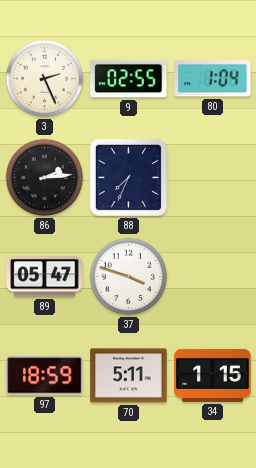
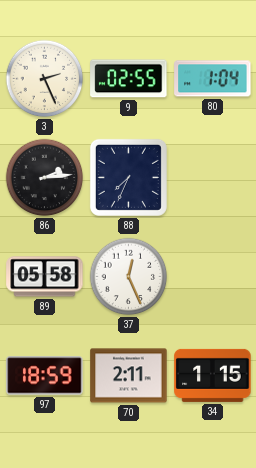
89: 05:47 -> 05:58 (45, 277)
37: 3:48 -> 12:26 (129, 277)
70: 5:11 -> 2:11 (129, 376)
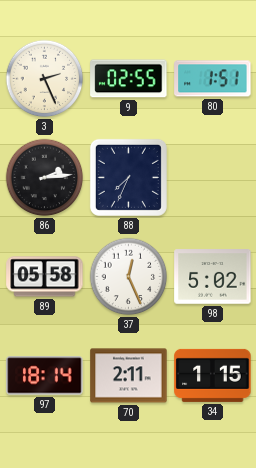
80: 1:04 -> 1:51 (213, 79)
98: none -> 5:02 (213, 277)
97: 18:59 -> 18:14 (45, 376)
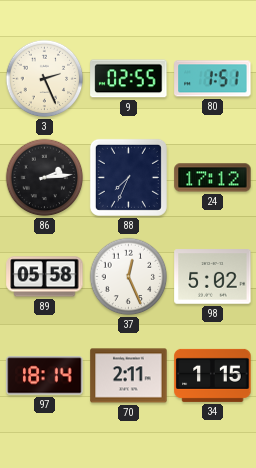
24: none -> 17:12 (213, 178)
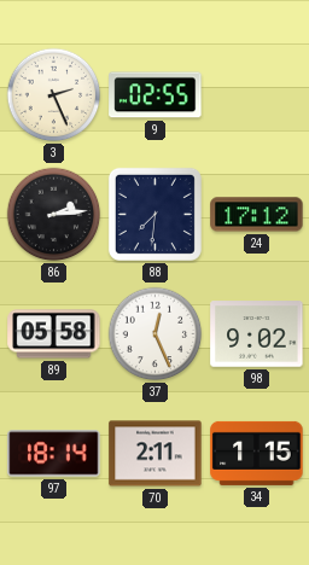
80: 1:51 -> none (213, 79)
88: 7:34 -> 7:31 (154, 214)
98: 5:02 -> 9:02 (257, 334)
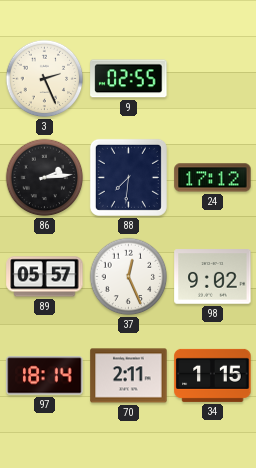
89: 05:58 -> 05:57 (45, 277)
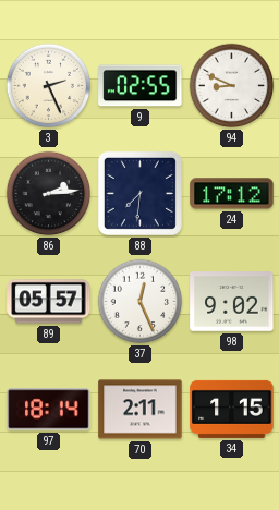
94: none -> 8:49 (232, 86)
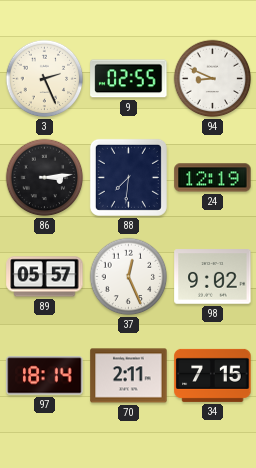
86: 2:14 -> 3:14 (45, 178)
24: 17:12 -> 12:19 (213, 178)
34: 1:15 -> 7:15 (213, 375)
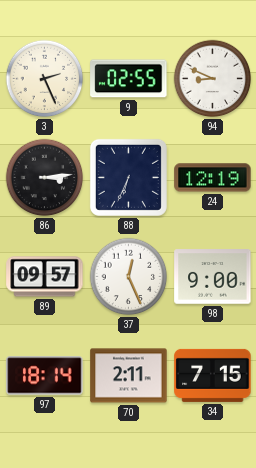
88: 7:31 -> 6:34 (128, 177)
89: 05:57 -> 09:57 (45, 277)
98: 9:02 -> 9:00 (213, 277)
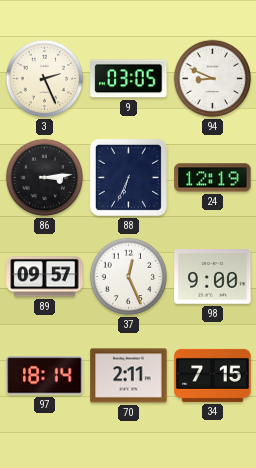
9: 02:55 -> 03:05 (129, 79)
